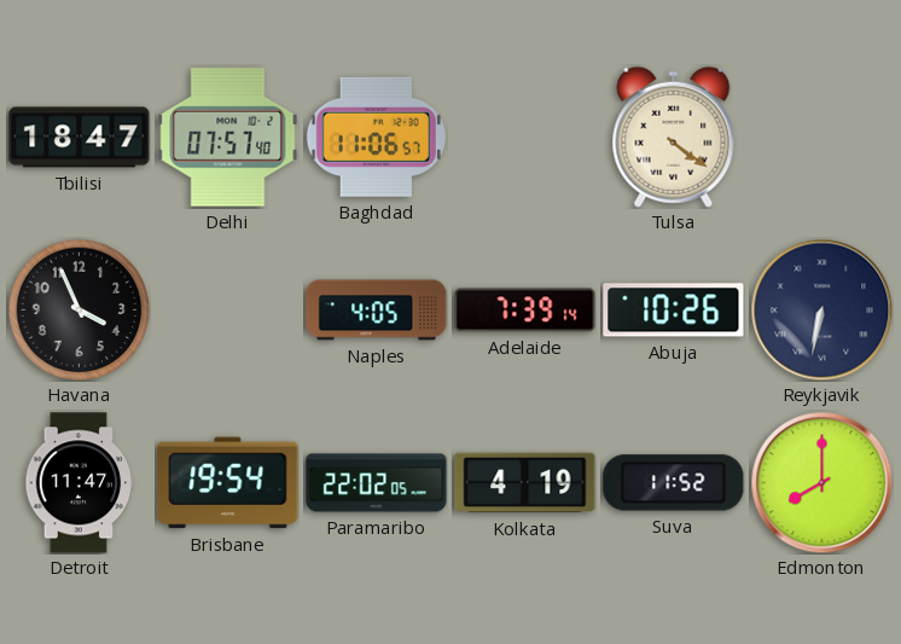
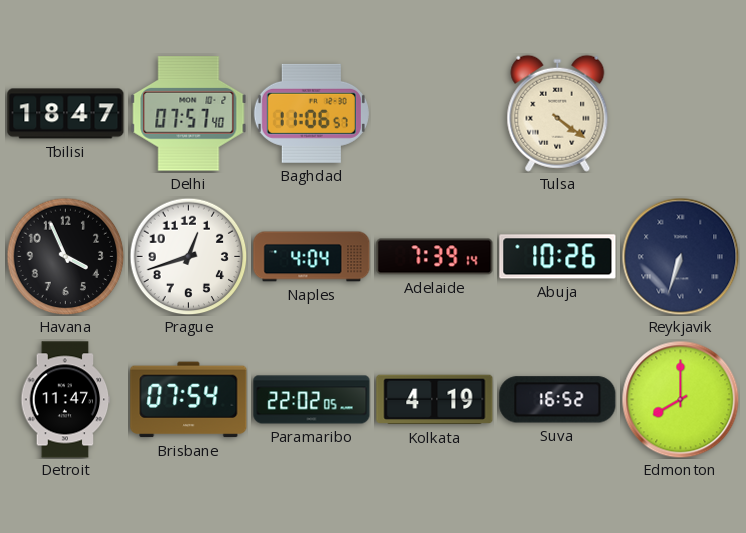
Prague: none -> 12:42 (188, 256)
Naples: 4:05 -> 4:04 (312, 257)
Reykjavik: 6:32 -> 6:33 (680, 256)
Brisbane: 19:54 -> 07:54 (189, 400)
Suva: 11:52 -> 16:52 (558, 400)
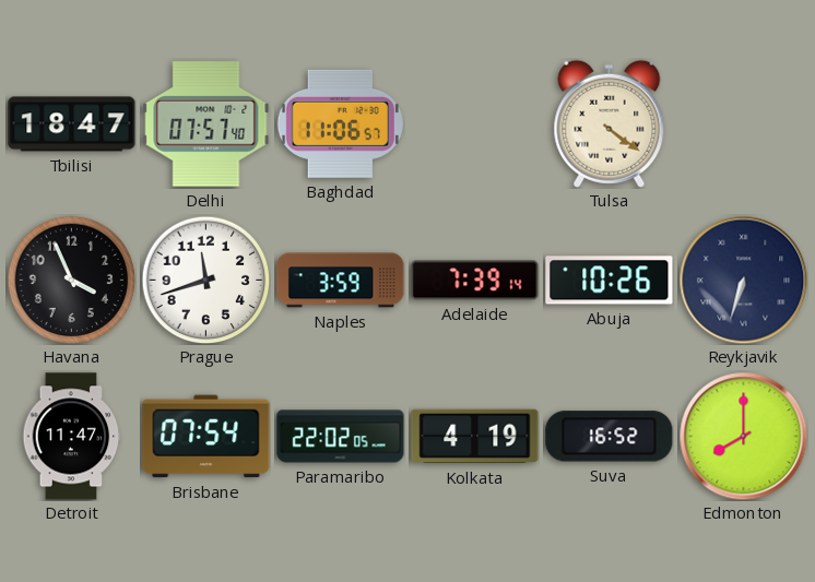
Prague: 12:42 -> 11:42 (205, 280)
Naples: 4:04 -> 3:59 (341, 281)
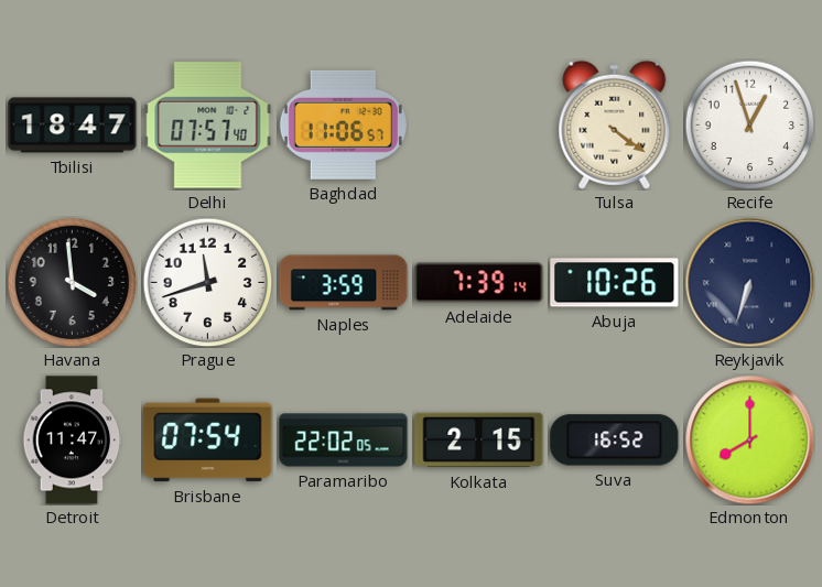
Recife: none -> 12:57 (749, 124)
Havana: 3:56 -> 3:59 (72, 282)
Kolkata: 4:19 -> 2:15 (479, 441)
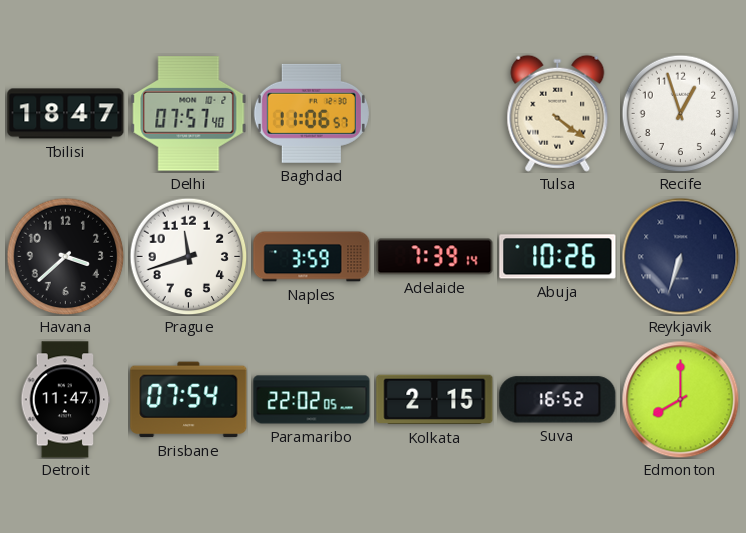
Havana: 3:59 -> 3:38 (65, 256)
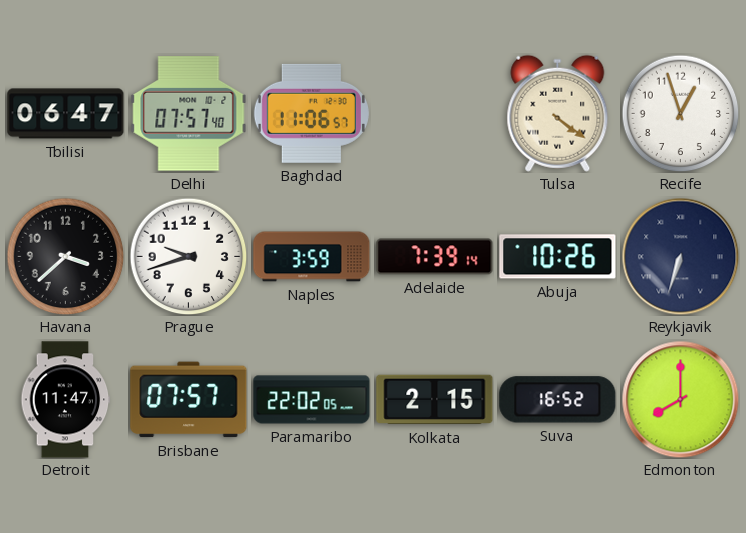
Tbilisi: 18:47 -> 06:47 (66, 114)
Prague: 11:42 -> 9:42 (188, 256)
Brisbane: 07:54 -> 07:57 (189, 400)
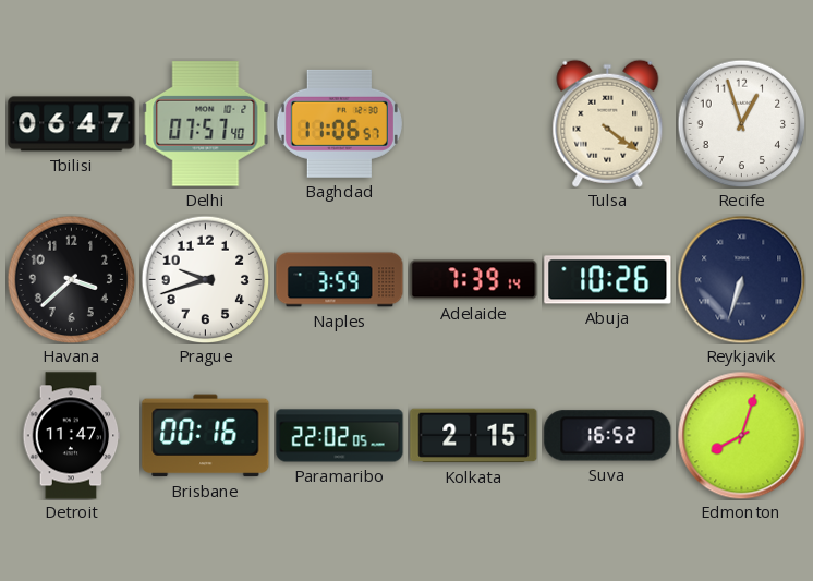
Brisbane: 07:57 -> 00:16 (206, 436)
Edmonton: 8:00 -> 8:03 (741, 435)
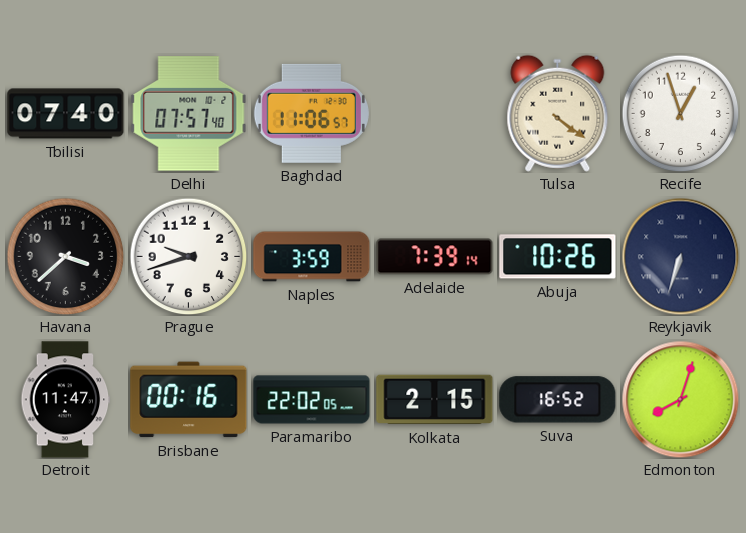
Tbilisi: 06:47 -> 07:40 (66, 114)
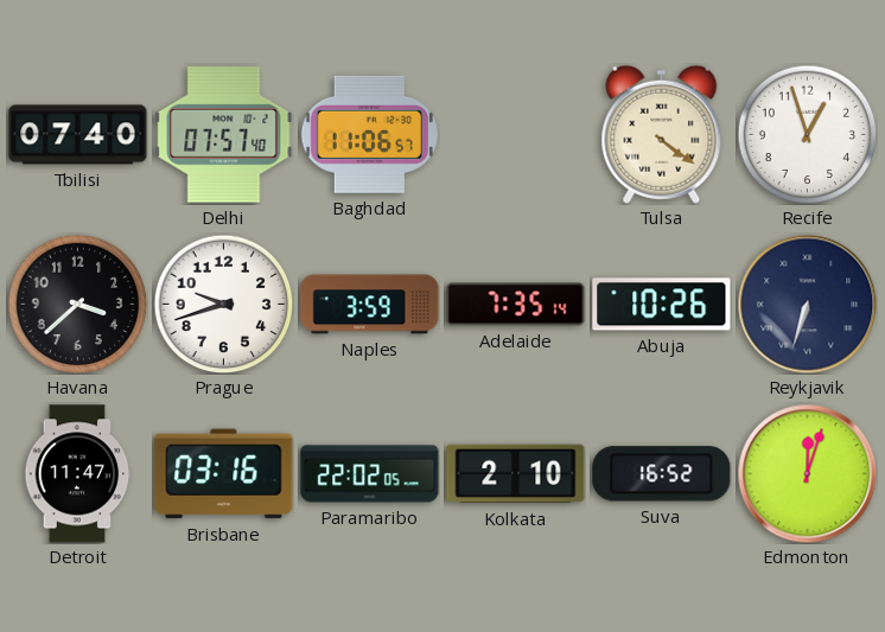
Adelaide: 7:39 -> 7:35 (516, 305)
Brisbane: 00:16 -> 03:16 (224, 474)
Kolkata: 2:15 -> 2:10 (516, 474)
Edmonton: 8:03 -> 12:03 (807, 473)
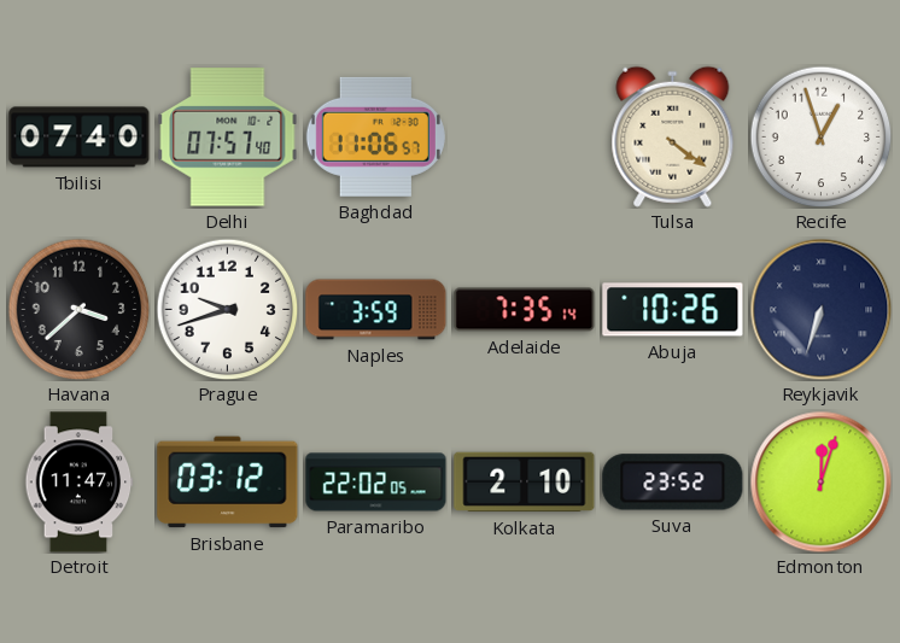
Brisbane: 03:16 -> 03:12 (228, 483)
Suva: 16:52 -> 23:52 (673, 483)
